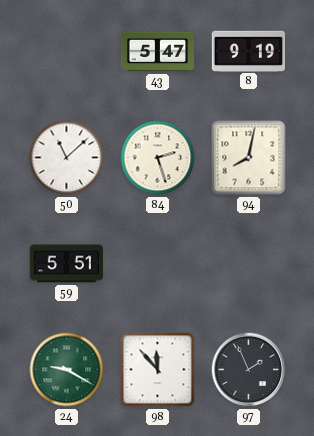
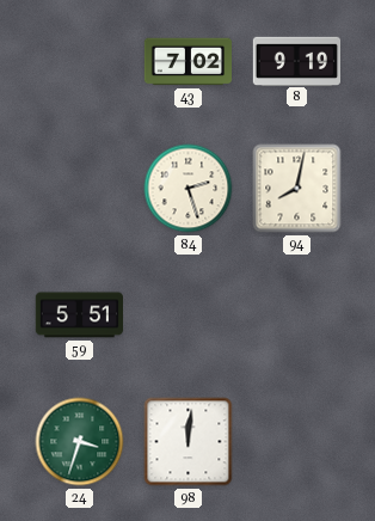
43: 5:47 -> 7:02 (187, 62)
50: 11:08 -> none (67, 158)
24: 9:20 -> 3:33 (80, 442)
98: 11:53 -> 12:01 (189, 442)
97: 1:56 -> none (249, 370)
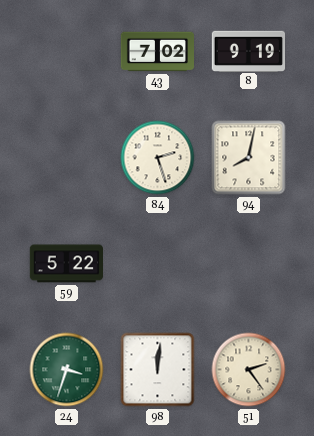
59: 5:51 -> 5:22 (66, 264)
51: none -> 2:24 (249, 370)
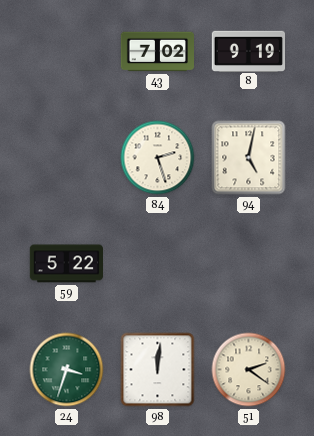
94: 8:02 -> 5:02 (249, 158)
51: 2:24 -> 2:21 (249, 370)
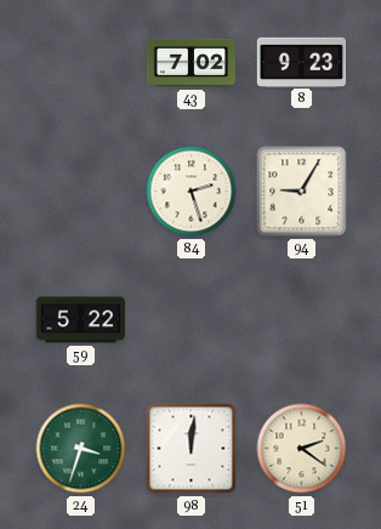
8: 9:19 -> 9:23 (301, 62)
94: 5:02 -> 9:05 (302, 192)
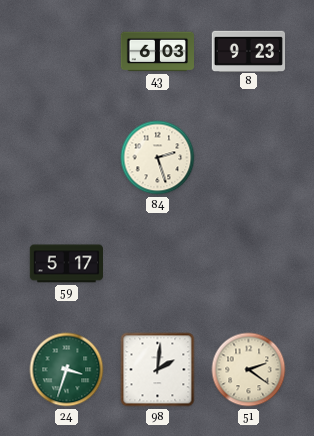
43: 7:02 -> 6:03 (157, 52)
94: 9:05 -> none (302, 192)
59: 5:22 -> 5:17 (66, 264)
98: 12:01 -> 2:01 (158, 370)
